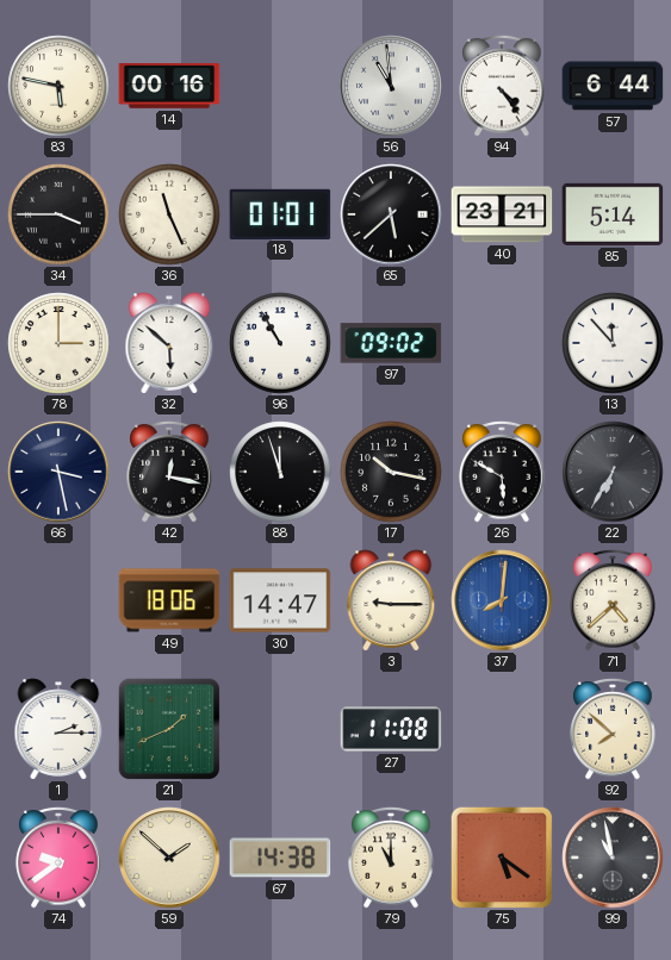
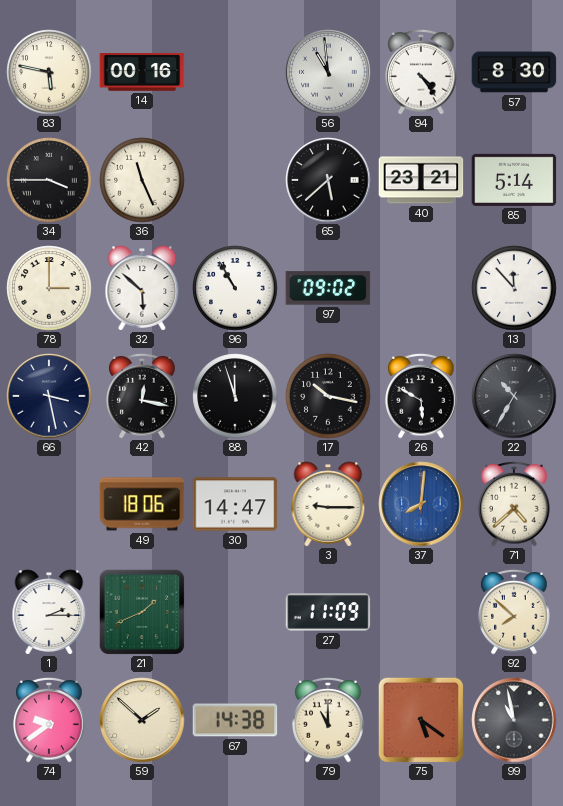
57: 6:44 -> 8:30 (514, 72)
18: 01:01 -> none (280, 213)
22: 6:35 -> 10:35 (514, 396)
27: 11:08 -> 11:09 (328, 612)
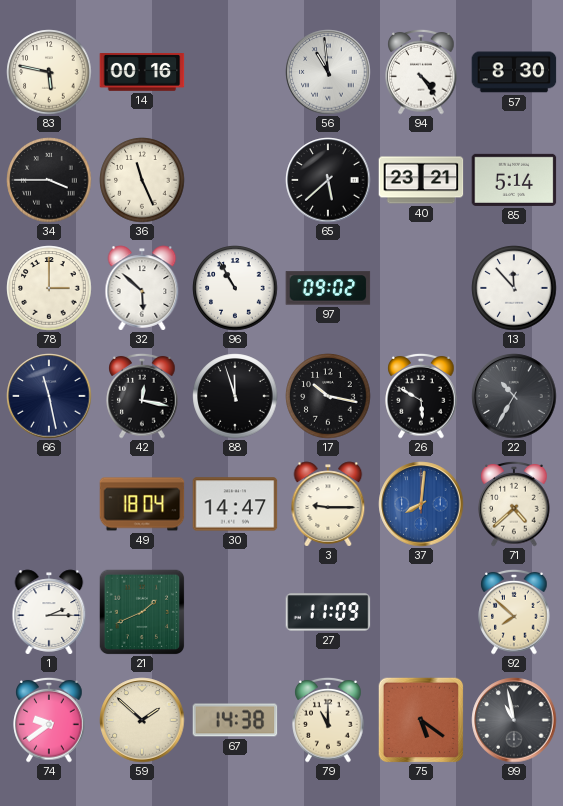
66: 3:28 -> 11:28 (49, 396)
49: 18:06 -> 18:04 (142, 504)
